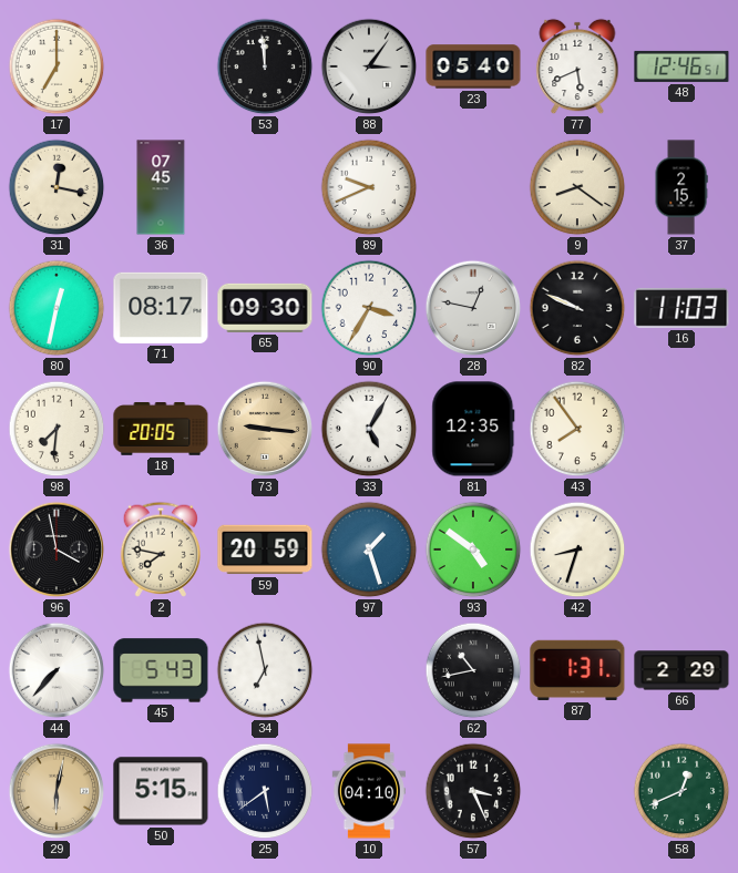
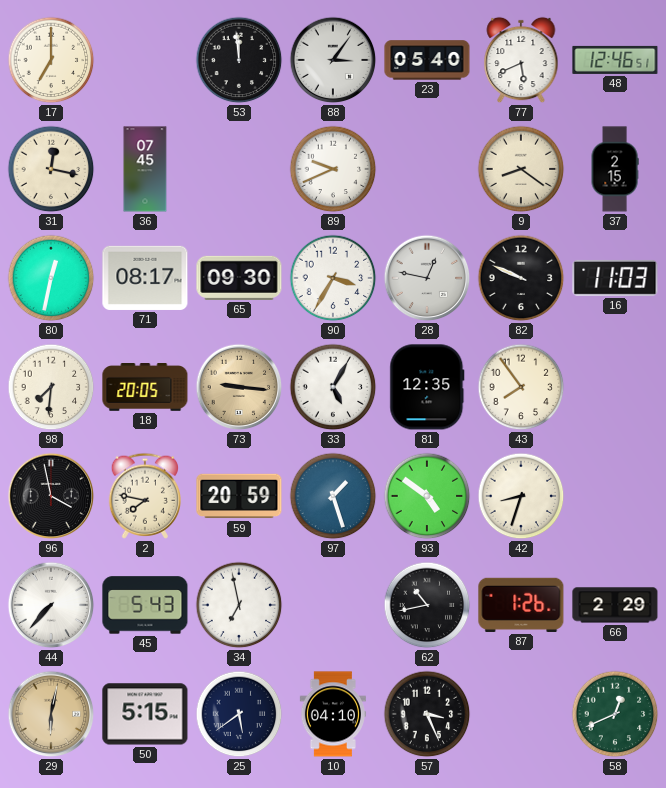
87: 1:31 -> 1:26 (521, 605)
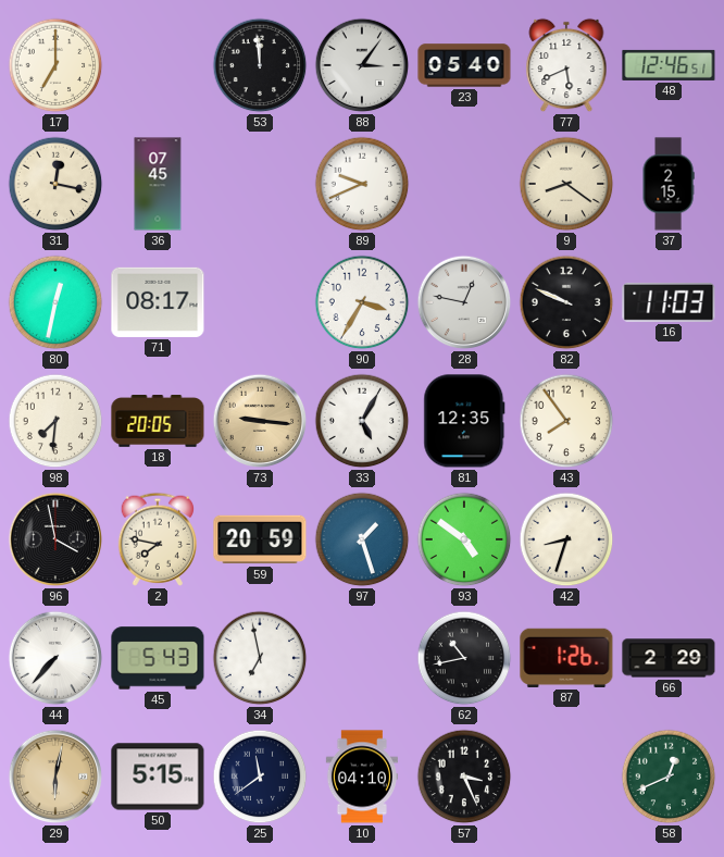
65: 09:30 -> none (239, 278)
25: 5:39 -> 11:39 (260, 777)
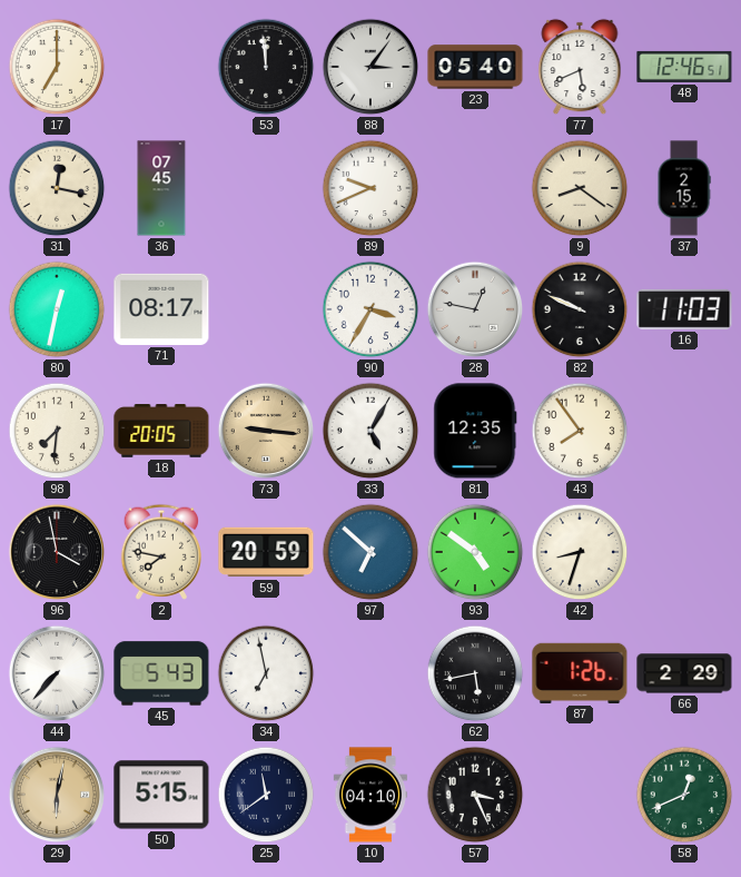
97: 1:27 -> 6:52 (370, 552)
62: 10:43 -> 5:43 (475, 673)
